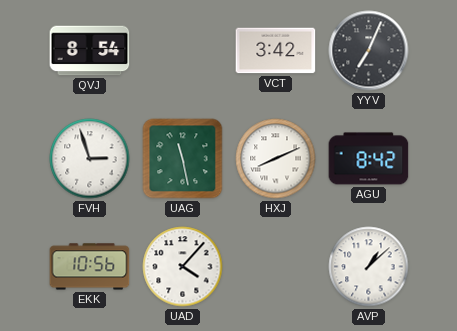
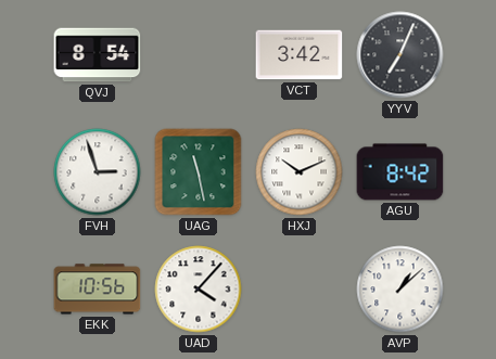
HXJ: 8:11 -> 10:11 (300, 172)
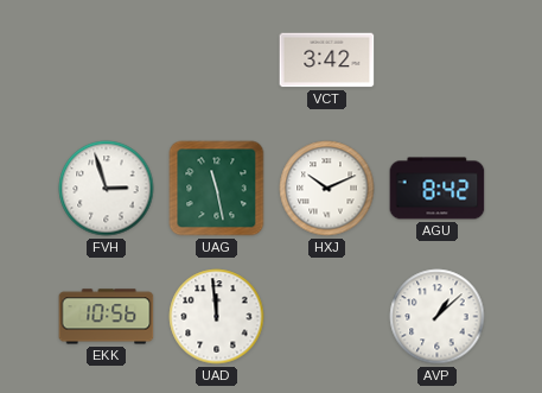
QVJ: 8:54 -> none (98, 55)
YYV: 7:04 -> none (400, 55)
UAD: 4:07 -> 11:59 (217, 317)
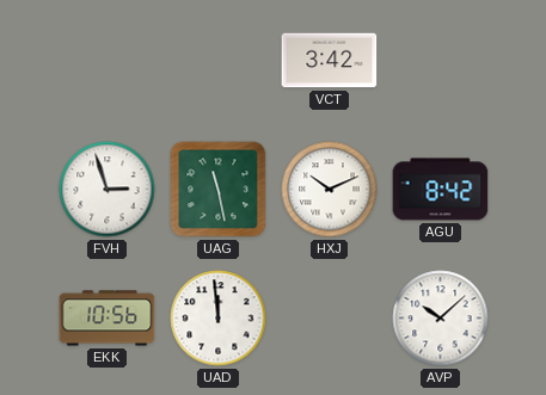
AVP: 1:08 -> 10:08 (441, 319)
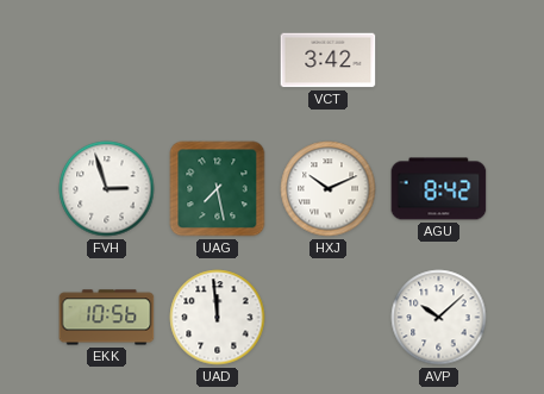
UAG: 11:28 -> 7:28 (218, 189)
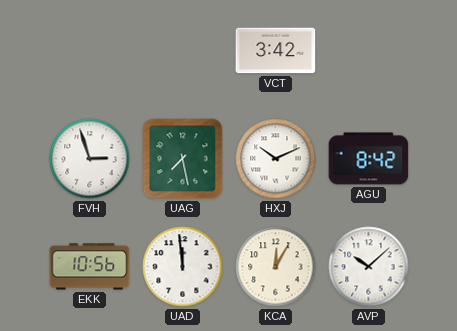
KCA: none -> 12:05 (276, 267)
